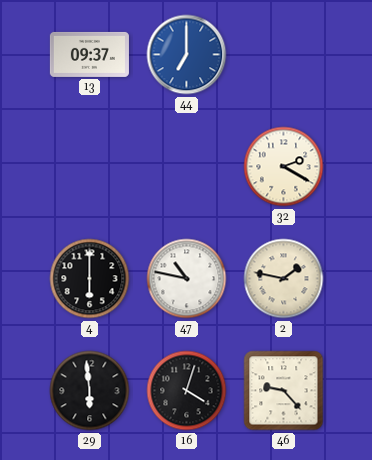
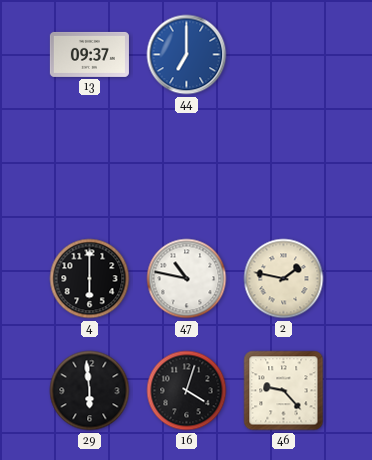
32: 2:20 -> none (284, 167)
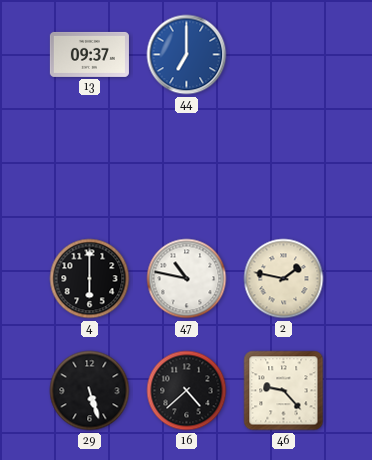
29: 5:59 -> 5:27 (90, 391)
16: 4:03 -> 4:38 (187, 391)
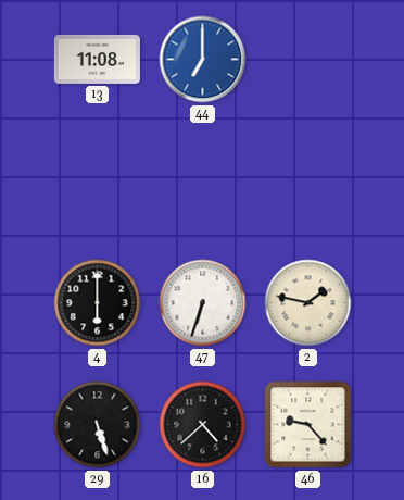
13: 09:37 -> 11:08 (97, 59)
47: 10:47 -> 6:33 (203, 303)
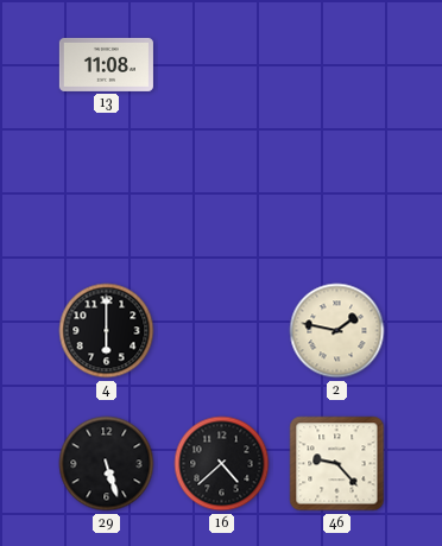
44: 7:00 -> none (203, 60)
47: 6:33 -> none (203, 303)
